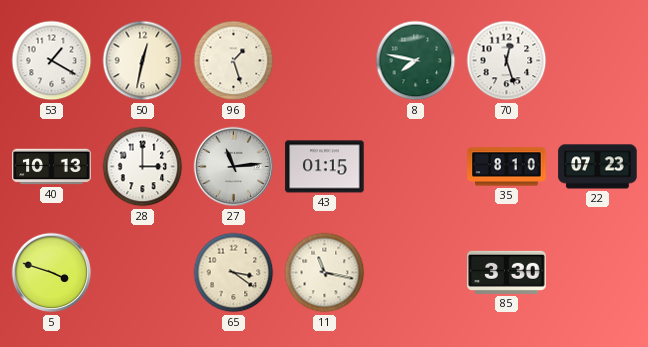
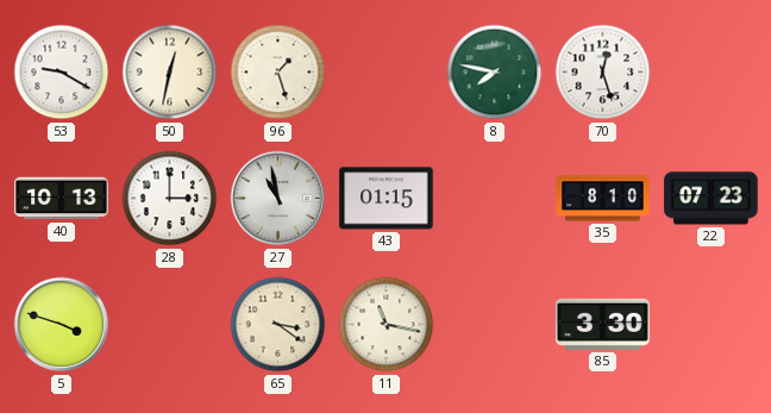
53: 1:20 -> 9:20 (62, 73)
27: 11:14 -> 10:58 (278, 199)
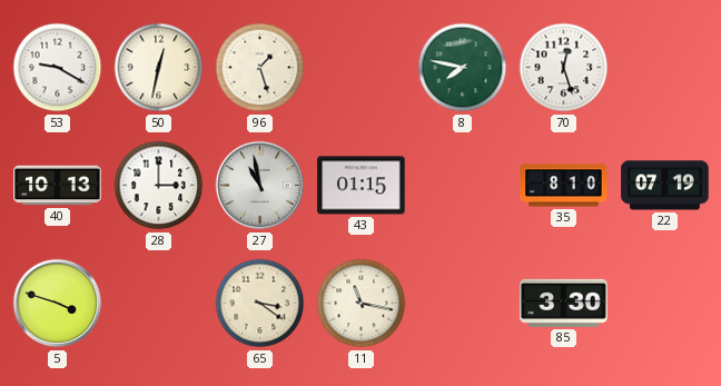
22: 07:23 -> 07:19 (665, 186)
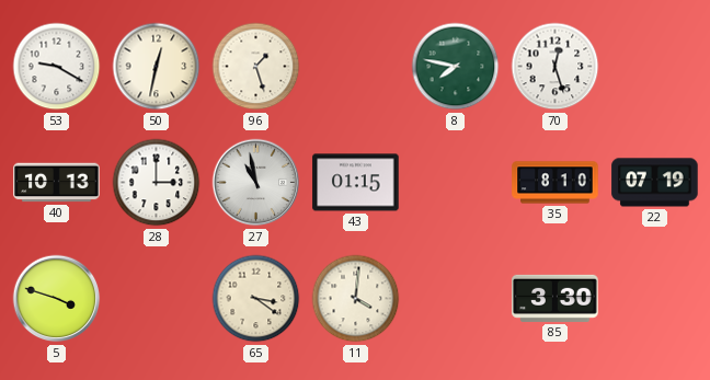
11: 11:17 -> 4:01 (356, 299)
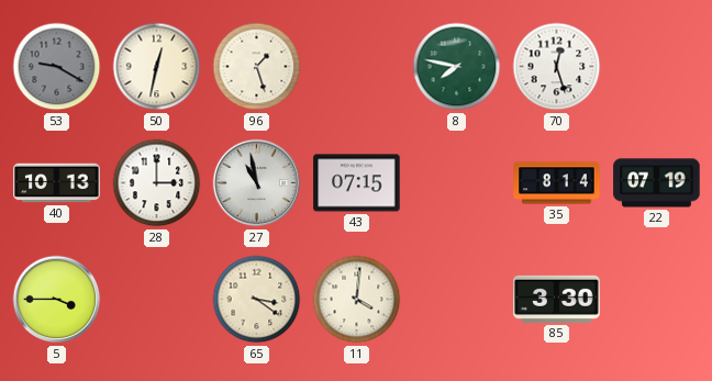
53 dial: white -> grey (57, 67)
43: 01:15 -> 07:15 (357, 183)
35: 8:10 -> 8:14 (557, 183)
5: 3:48 -> 3:45 (57, 300)
